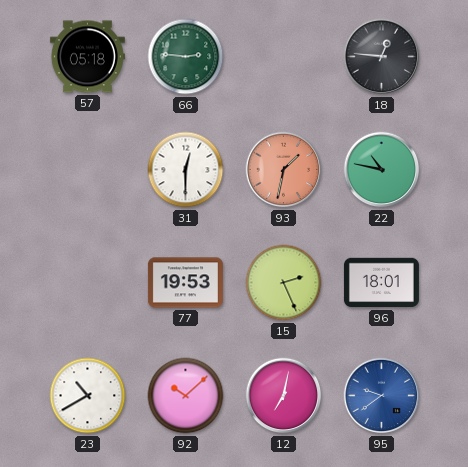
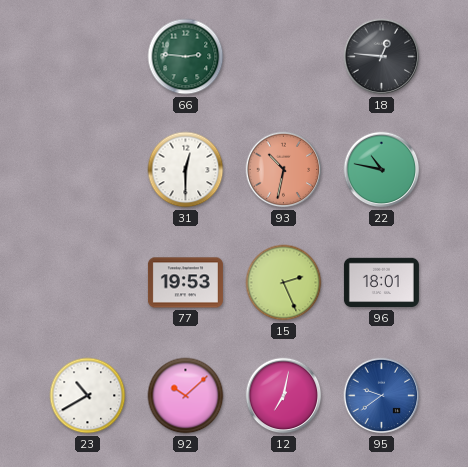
57: 05:18 -> none (87, 57)
93: 1:32 -> 10:32 (284, 170)
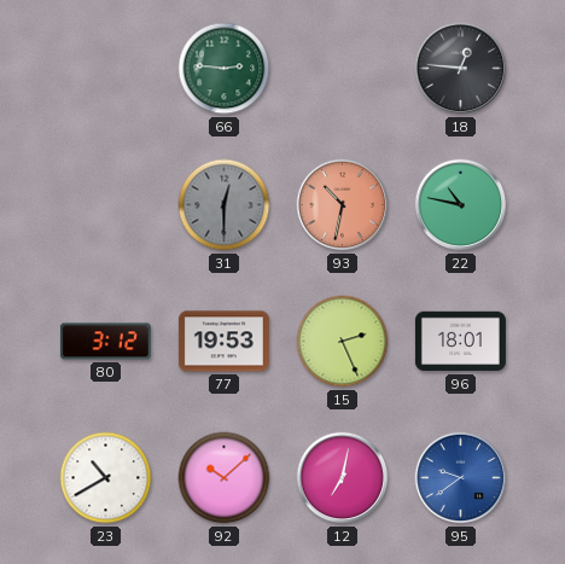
31 dial: white -> grey (225, 205)
80: none -> 3:12 (105, 342)
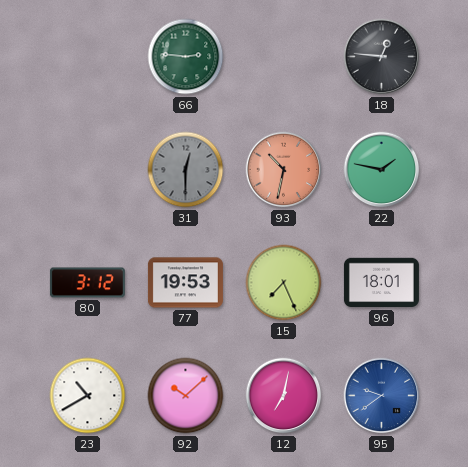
22: 10:47 -> 1:47 (382, 170)
15: 2:26 -> 7:26 (284, 283)
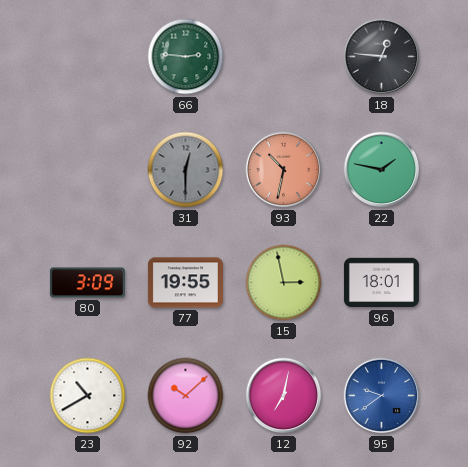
80: 3:12 -> 3:09 (87, 283)
77: 19:53 -> 19:55 (185, 283)
15: 7:26 -> 2:58 (284, 283)
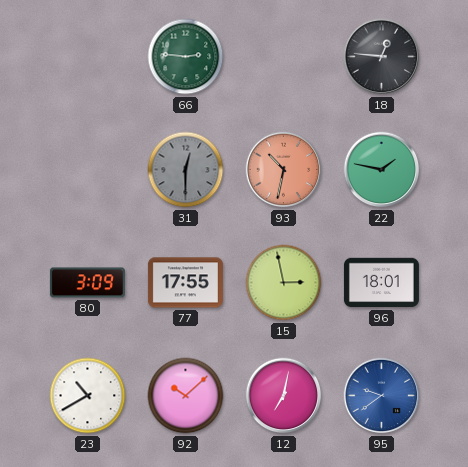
77: 19:55 -> 17:55 (185, 283)
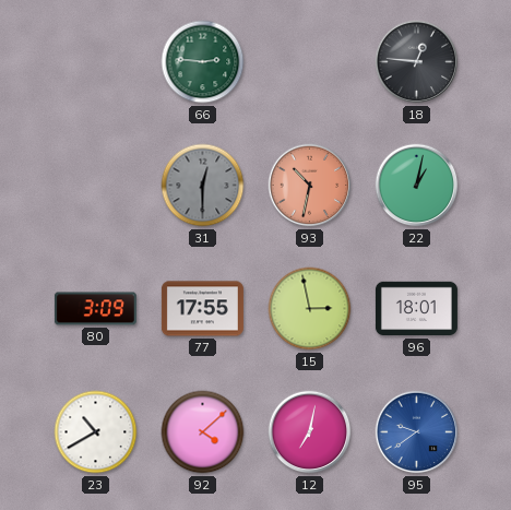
22: 1:47 -> 1:02 (417, 186)
92: 10:08 -> 4:08 (203, 432)
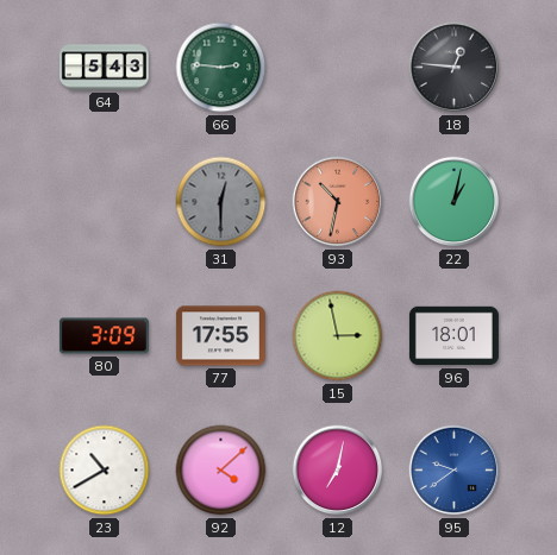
64: none -> 5:43 (104, 68)
